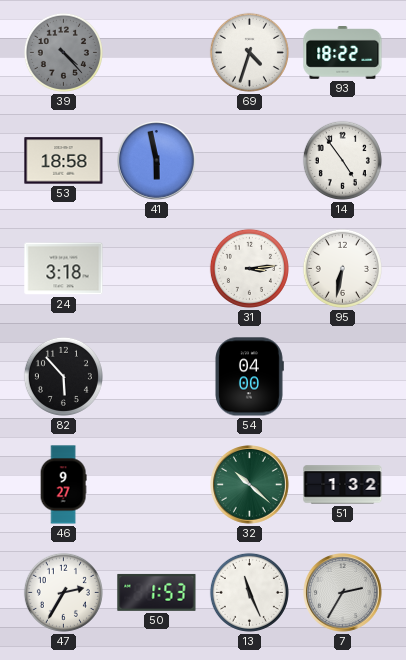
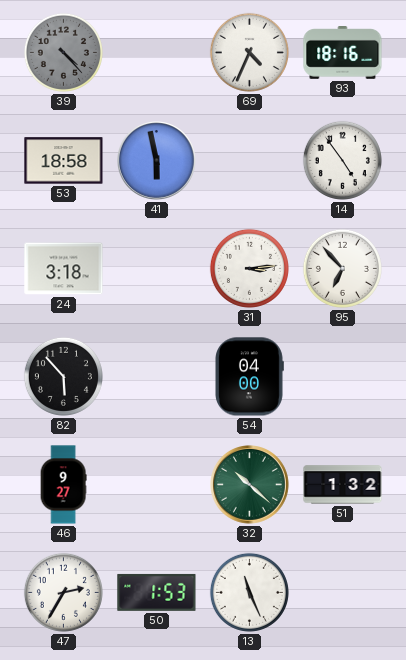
69: 4:33 -> 4:34 (249, 52)
93: 18:22 -> 18:16 (343, 53)
95: 6:32 -> 6:53 (342, 268)
7: 2:35 -> none (343, 593)
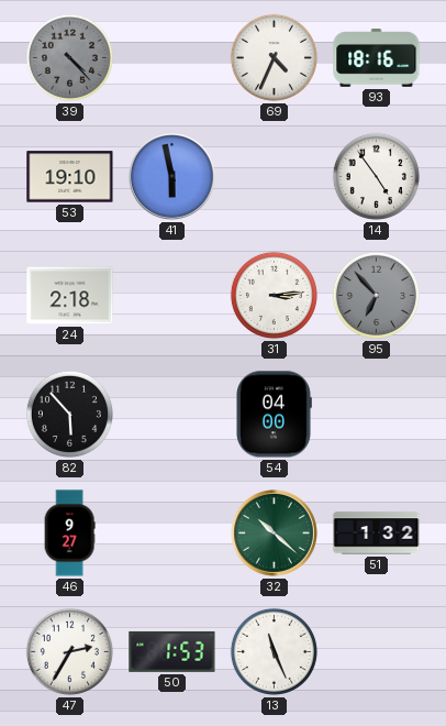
53: 18:58 -> 19:10 (70, 177)
24: 3:18 -> 2:18 (70, 296)
95 dial: white -> grey (376, 295)
